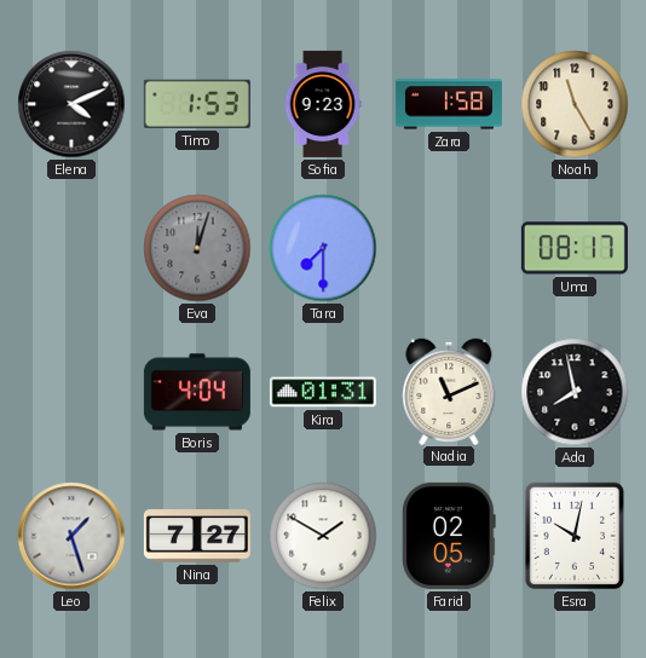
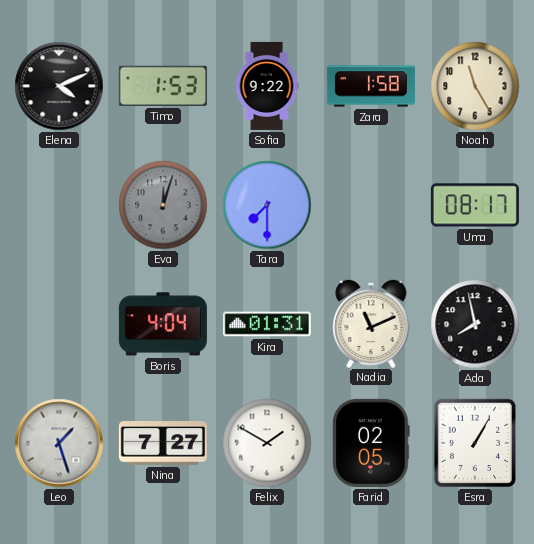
Sofia: 9:23 -> 9:22 (267, 86)
Esra: 10:02 -> 1:05 (475, 443)
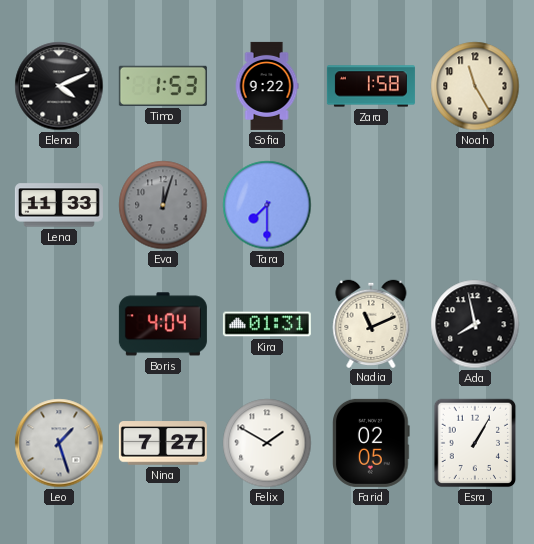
Lena: none -> 11:33 (59, 205)
Uma: 08:17 -> none (475, 205)
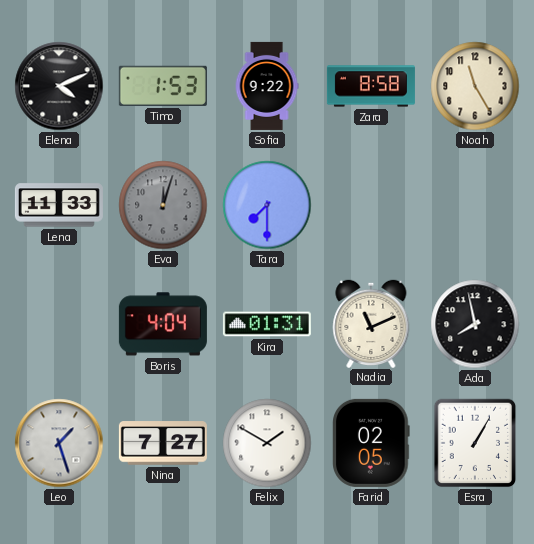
Zara: 1:58 -> 8:58 (371, 86)
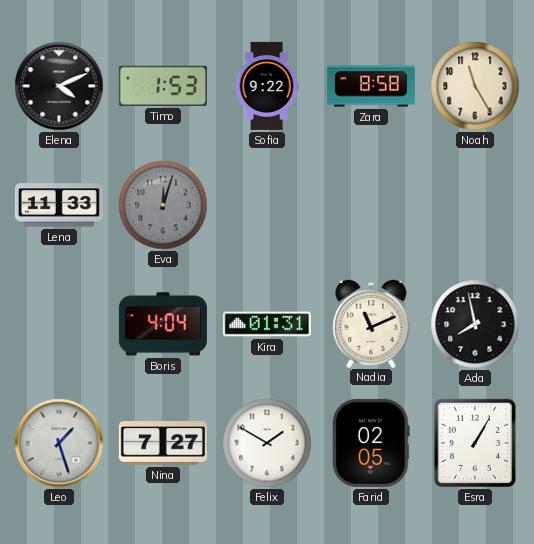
Tara: 7:30 -> none (267, 205)
